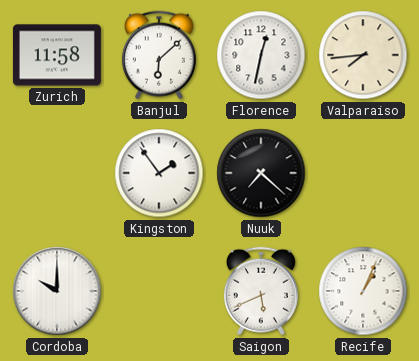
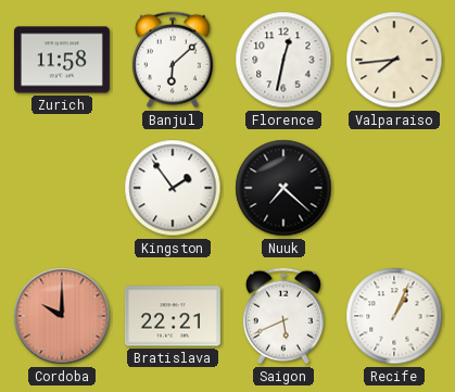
Cordoba dial: white -> salmon (62, 316)
Bratislava: none -> 22:21 (173, 316)
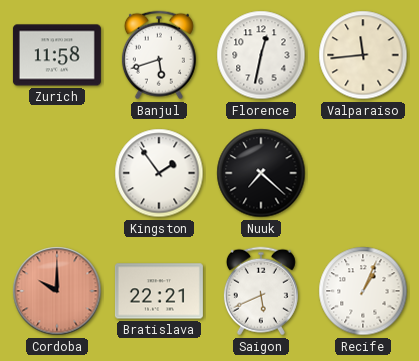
Banjul: 6:08 -> 5:42 (159, 55)
Valparaiso: 7:44 -> 11:44 (363, 55)
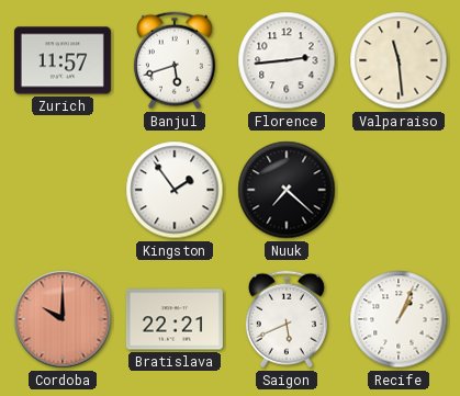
Zurich: 11:58 -> 11:57 (63, 60)
Florence: 12:32 -> 2:44 (287, 60)
Valparaiso: 11:44 -> 11:29 (399, 60)
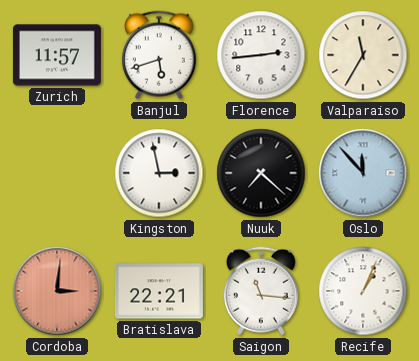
Valparaiso: 11:29 -> 11:35 (363, 55)
Kingston: 1:54 -> 2:58 (159, 173)
Oslo: none -> 11:53 (363, 173)
Cordoba: 10:00 -> 3:01 (57, 291)
Saigon: 5:41 -> 11:16 (261, 291)
